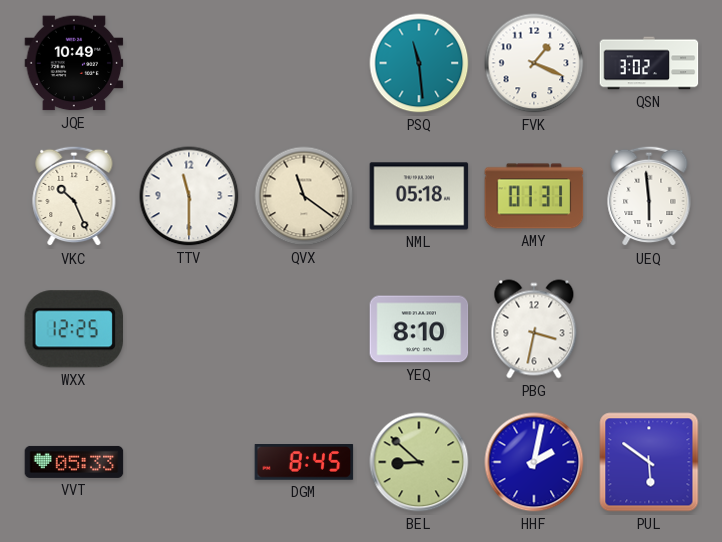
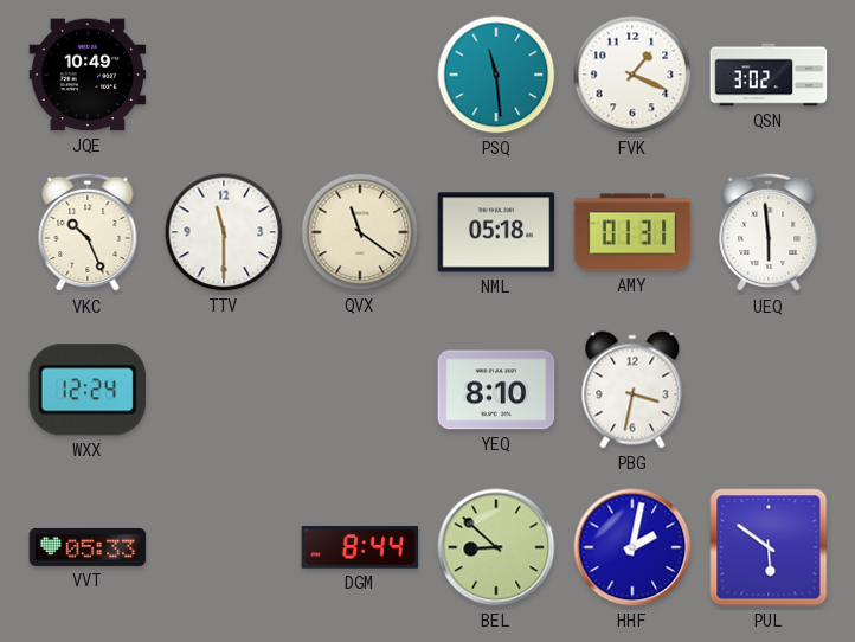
WXX: 12:25 -> 12:24 (86, 390)
DGM: 8:45 -> 8:44 (360, 548)
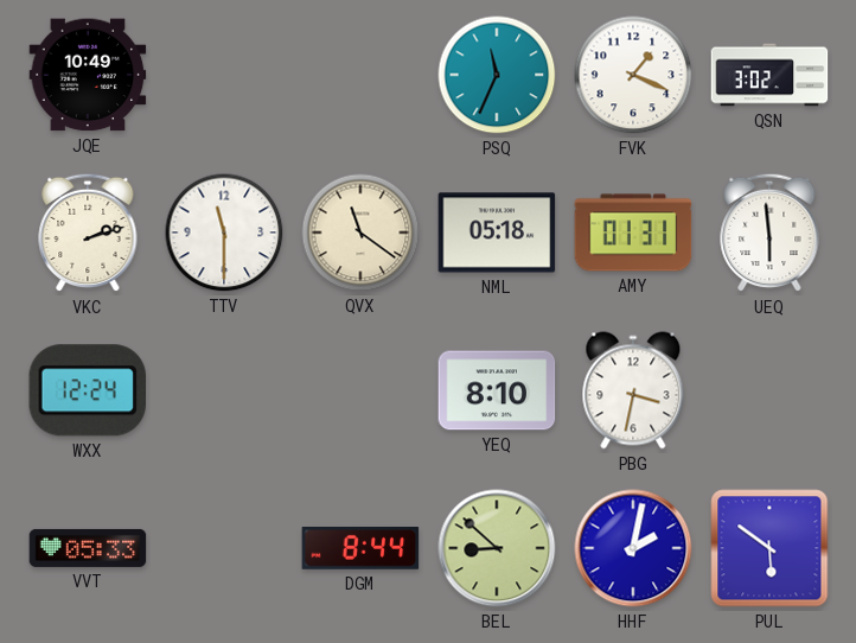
PSQ: 11:29 -> 11:34 (497, 75)
VKC: 10:26 -> 2:12 (88, 233)
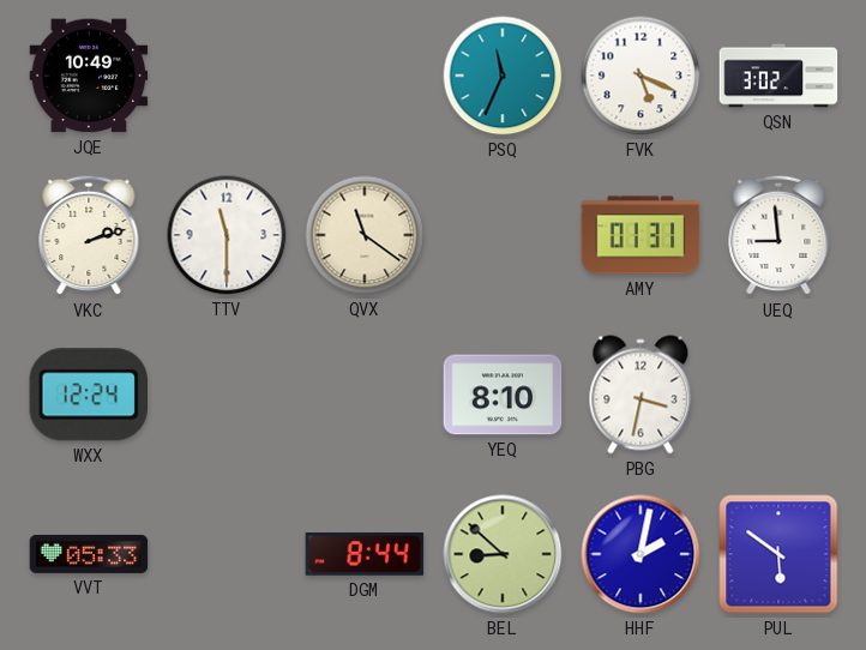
FVK: 1:19 -> 5:19 (641, 76)
NML: 05:18 -> none (497, 233)
UEQ: 5:59 -> 8:59 (778, 235)
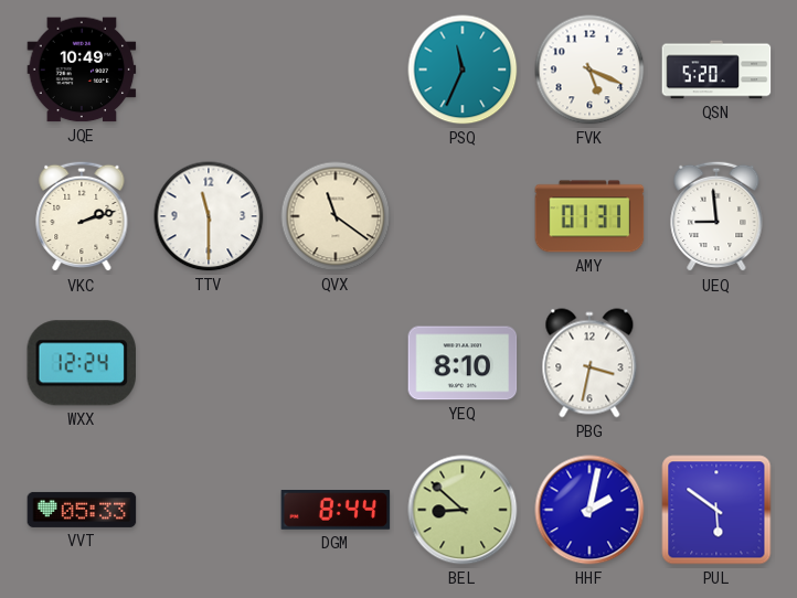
QSN: 3:02 -> 5:20 (716, 70)
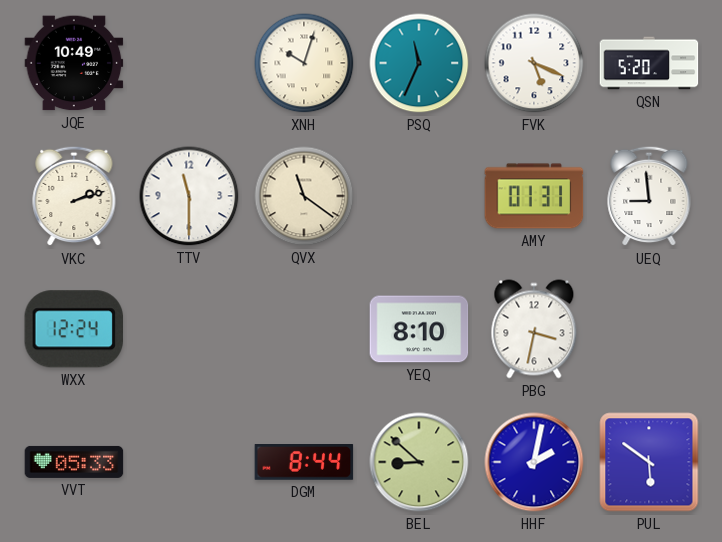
XNH: none -> 10:03 (304, 63)
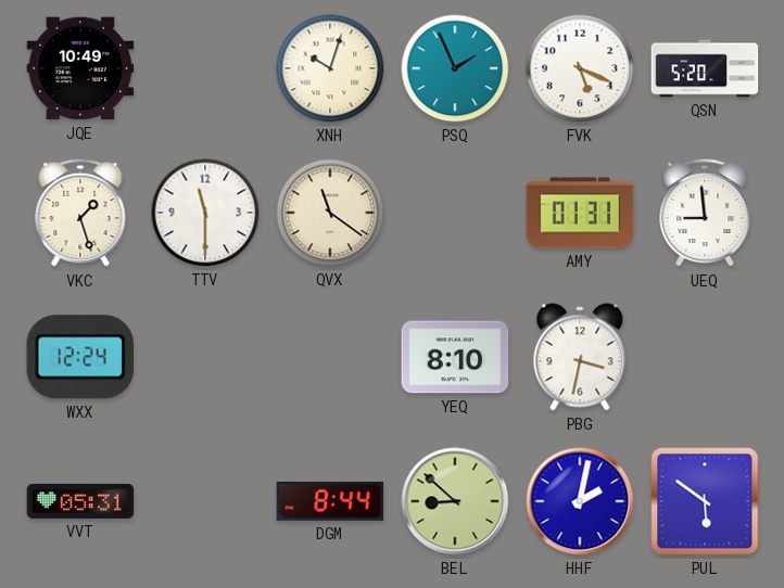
PSQ: 11:34 -> 1:56 (455, 68)
VKC: 2:12 -> 1:27 (80, 213)
VVT: 05:33 -> 05:31 (80, 501)
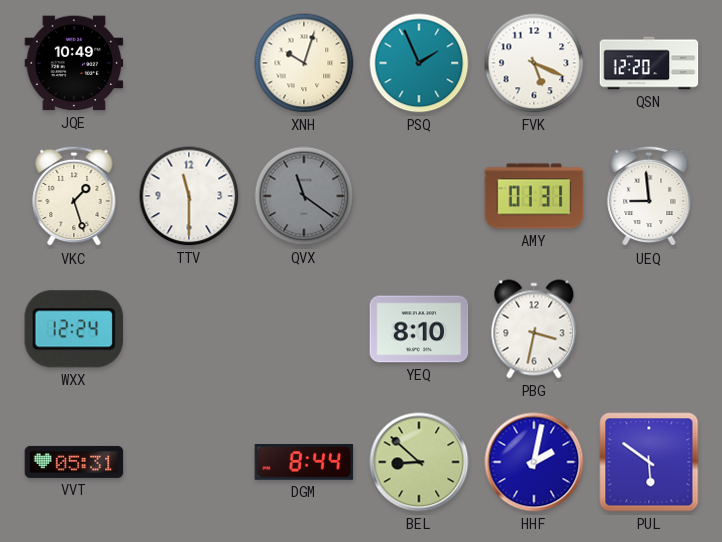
QSN: 5:20 -> 12:20 (649, 63)
QVX dial: cream -> grey (304, 196)
